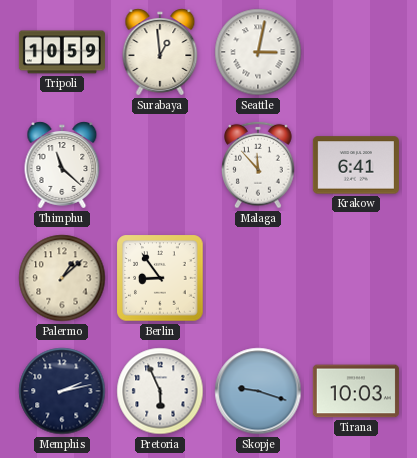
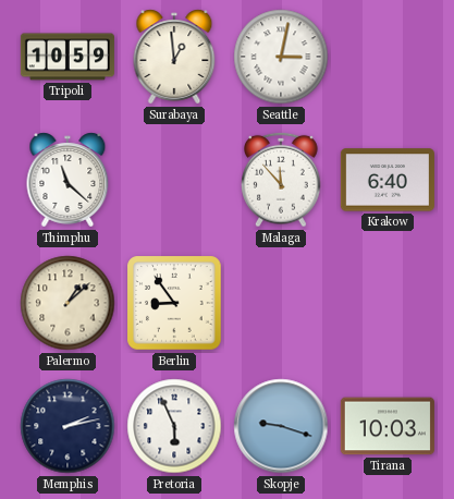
Krakow: 6:41 -> 6:40 (388, 180)
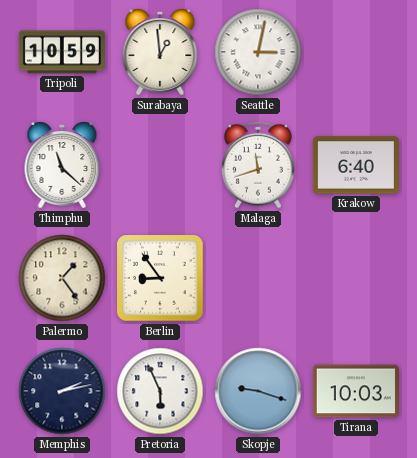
Malaga: 11:53 -> 11:42 (258, 165)
Palermo: 1:08 -> 1:24 (62, 278)
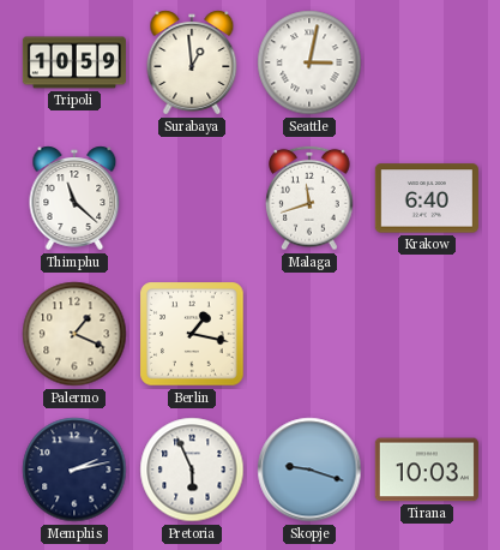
Palermo: 1:24 -> 1:19 (74, 334)
Berlin: 8:54 -> 1:17 (192, 334)
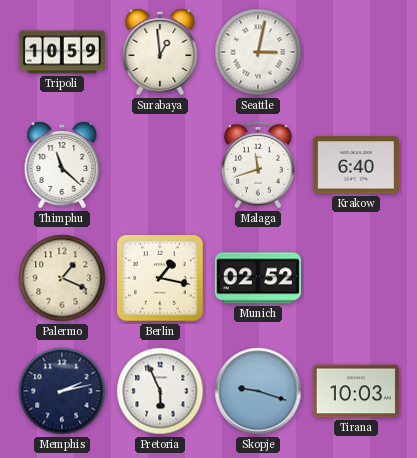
Munich: none -> 02:52 (258, 278)
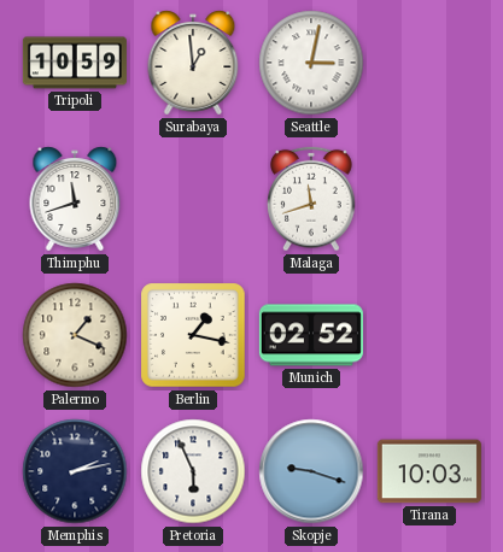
Thimphu: 11:22 -> 11:42 (75, 199)
Krakow: 6:40 -> none (356, 165)
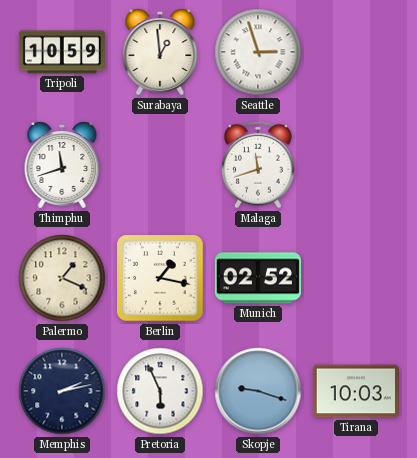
Seattle: 3:02 -> 2:57 (258, 52)
